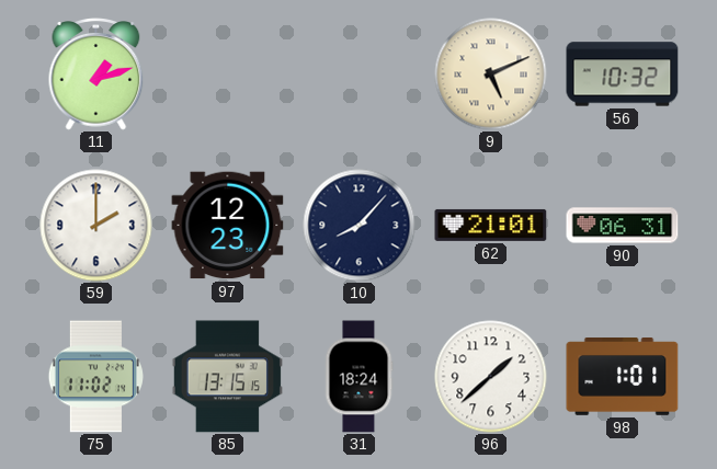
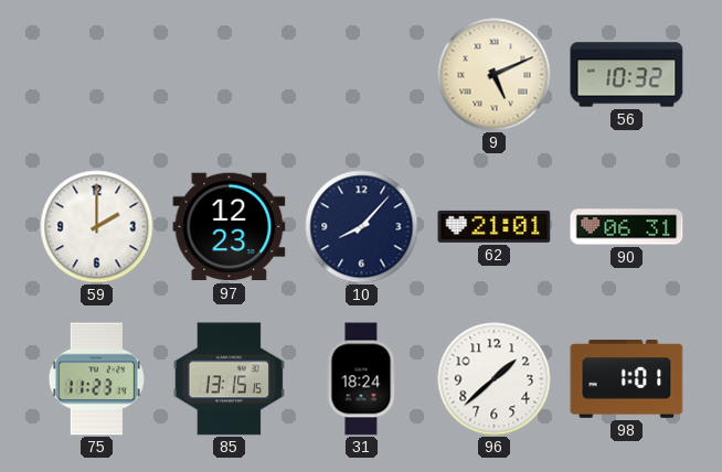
11: 1:12 -> none (96, 75)
75: 11:02 -> 11:23 (96, 379)
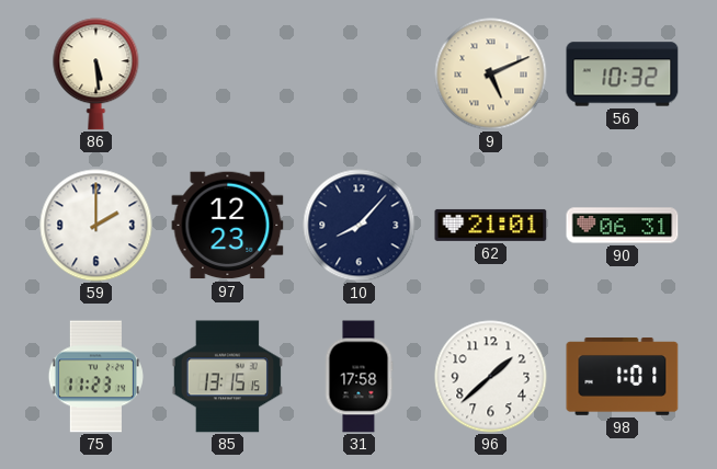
86: none -> 5:29 (96, 75)
31: 18:24 -> 17:58 (358, 377)
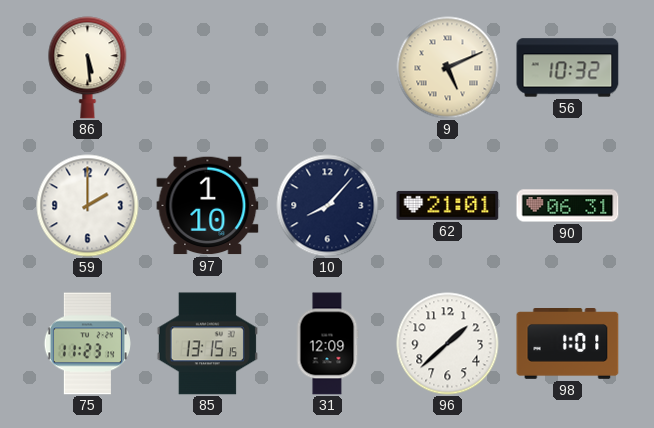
97: 12:23 -> 1:10 (208, 206)
31: 17:58 -> 12:09 (327, 344)
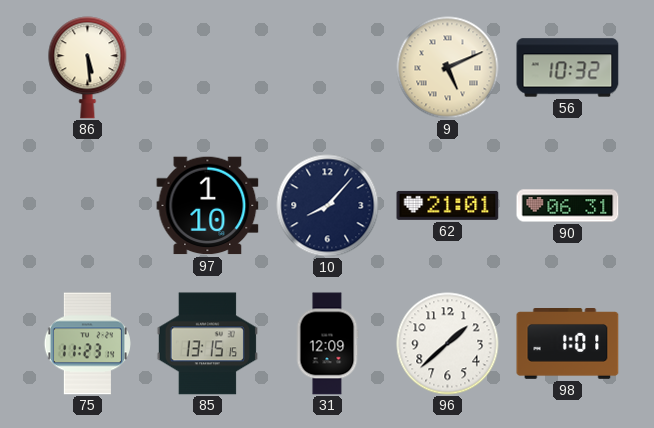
59: 2:00 -> none (88, 206)
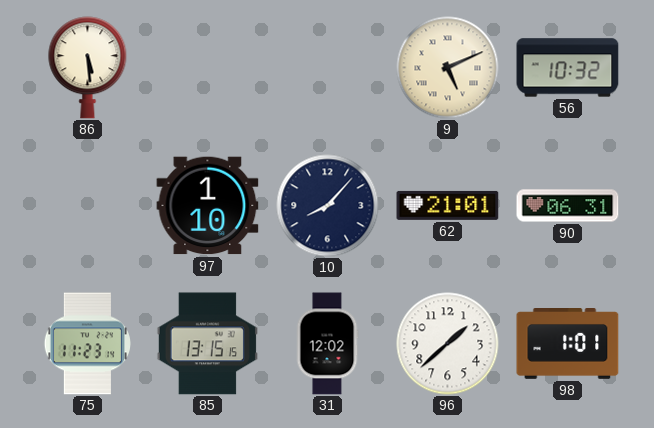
31: 12:09 -> 12:02 (327, 344)
